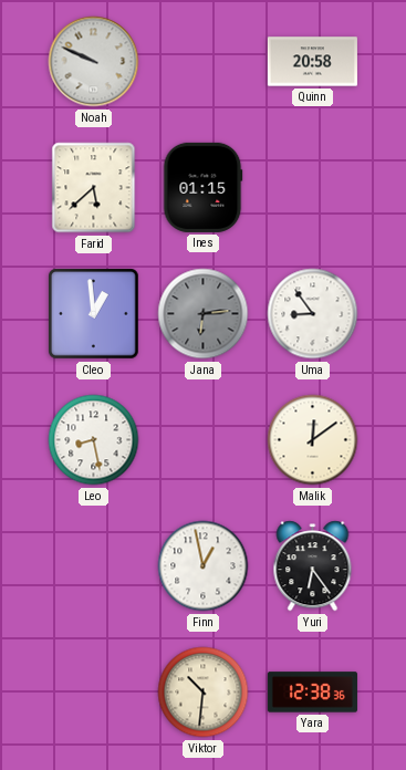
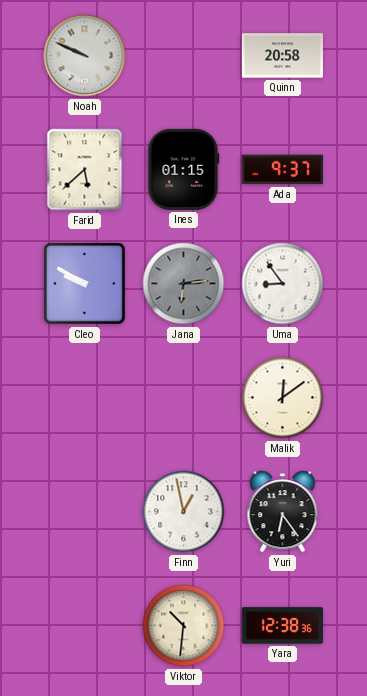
Ada: none -> 9:37 (282, 170)
Cleo: 12:59 -> 9:50 (85, 284)
Leo: 8:28 -> none (94, 440)
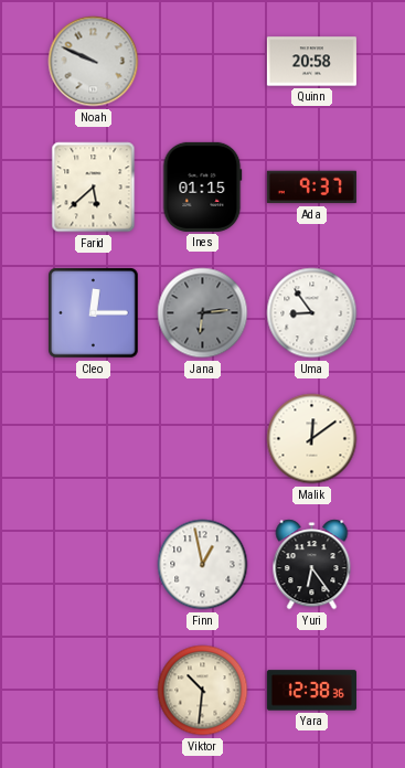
Cleo: 9:50 -> 12:15 (94, 313)
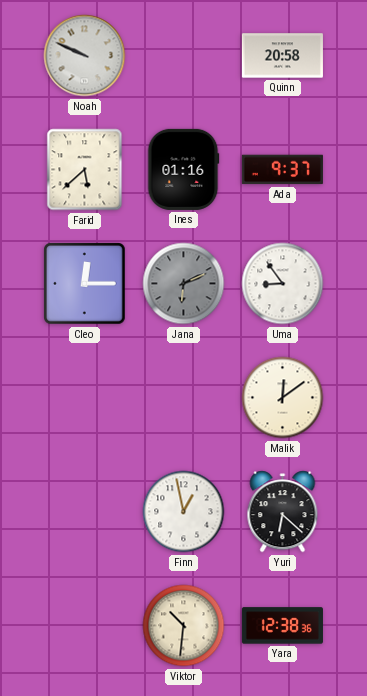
Ines: 01:15 -> 01:16 (184, 169)
Jana: 6:14 -> 6:11 (184, 284)
Yuri: 6:24 -> 6:22 (283, 512)
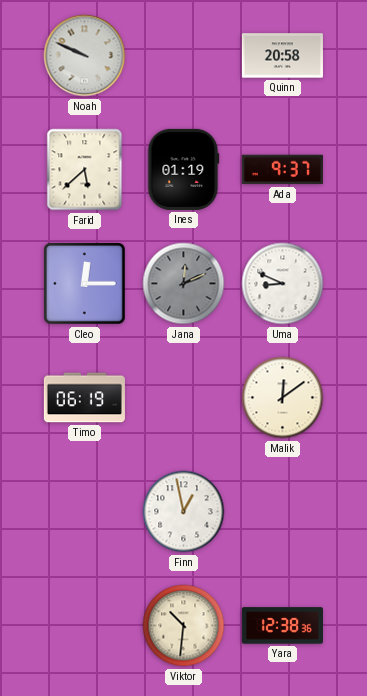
Ines: 01:16 -> 01:19 (184, 169)
Jana: 6:11 -> 12:11 (184, 284)
Uma: 8:54 -> 8:49 (283, 284)
Timo: none -> 06:19 (84, 398)
Yuri: 6:22 -> none (283, 512)
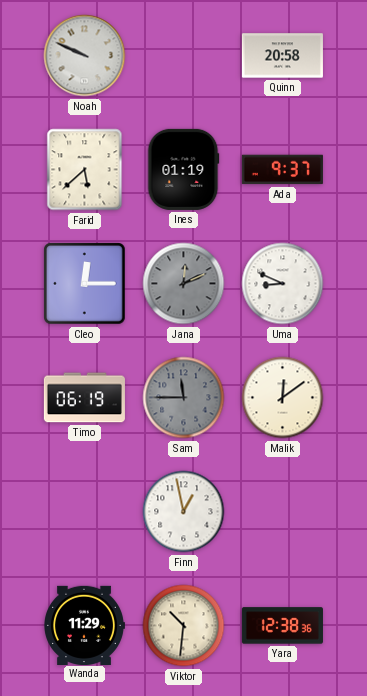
Sam: none -> 11:45 (184, 398)
Wanda: none -> 11:29 (85, 625)
